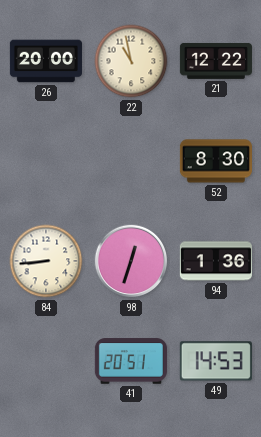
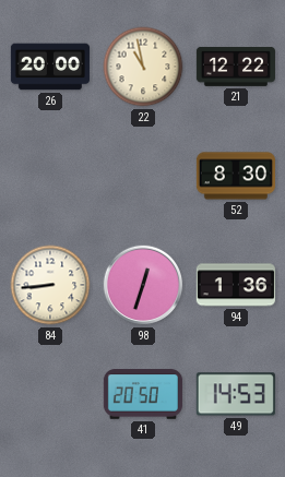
41: 20:51 -> 20:50 (143, 394)
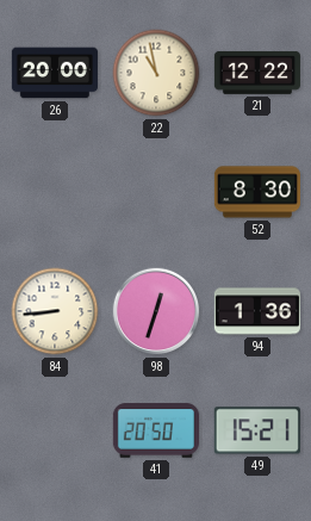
49: 14:53 -> 15:21 (257, 430)
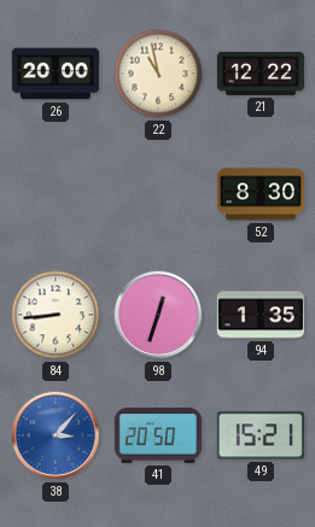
94: 1:36 -> 1:35 (261, 315)
38: none -> 3:07 (56, 435)
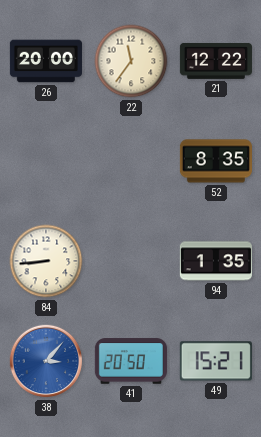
22: 10:58 -> 11:36 (131, 61)
52: 8:30 -> 8:35 (216, 161)
98: 12:33 -> none (158, 315)
